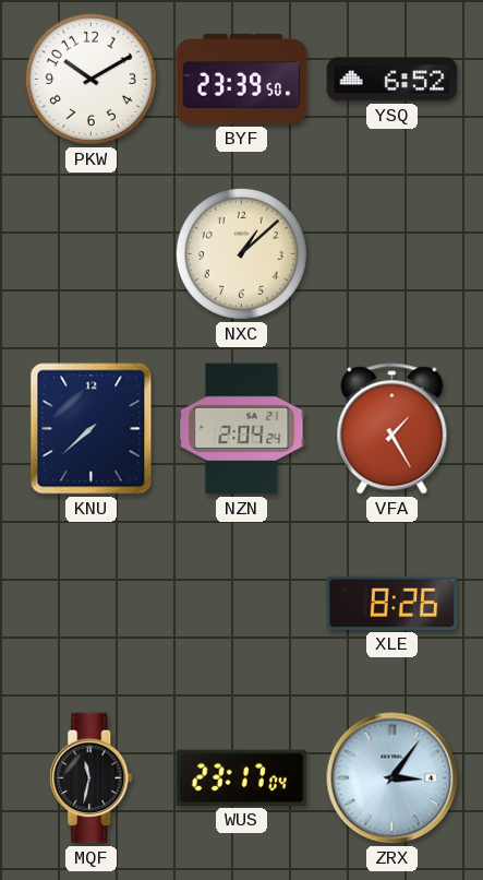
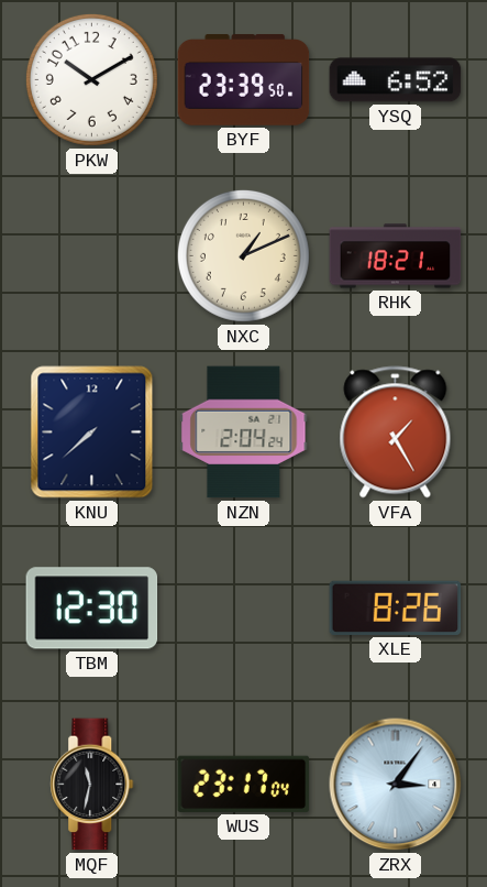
NXC: 1:08 -> 1:11 (243, 255)
RHK: none -> 18:21 (396, 256)
TBM: none -> 12:30 (92, 609)
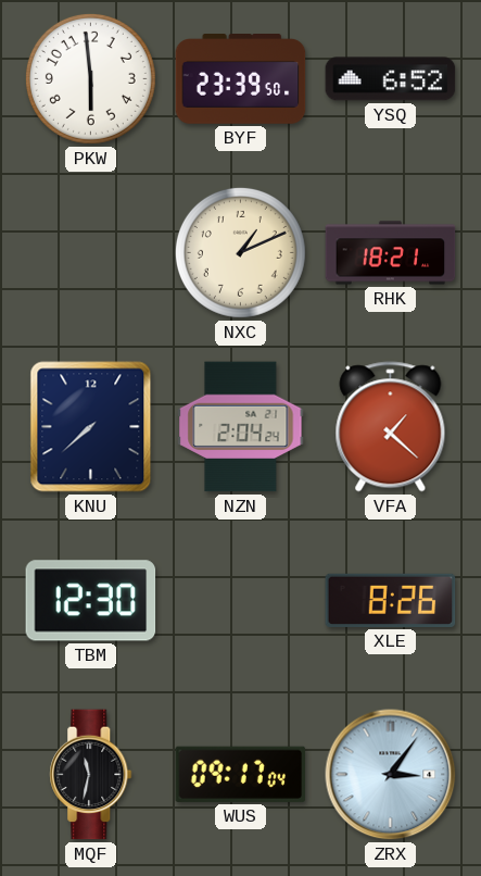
PKW: 10:10 -> 5:59 (90, 78)
VFA: 1:25 -> 1:22 (391, 427)
WUS: 23:17 -> 09:17 (241, 774)
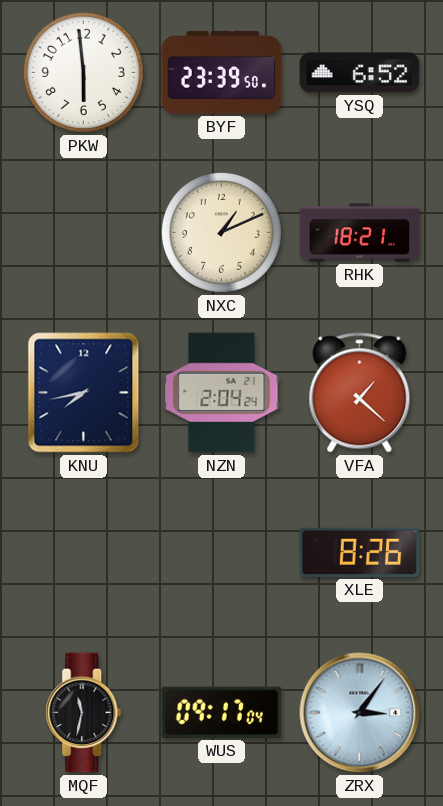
KNU: 7:38 -> 7:43 (84, 393)
TBM: 12:30 -> none (91, 601)
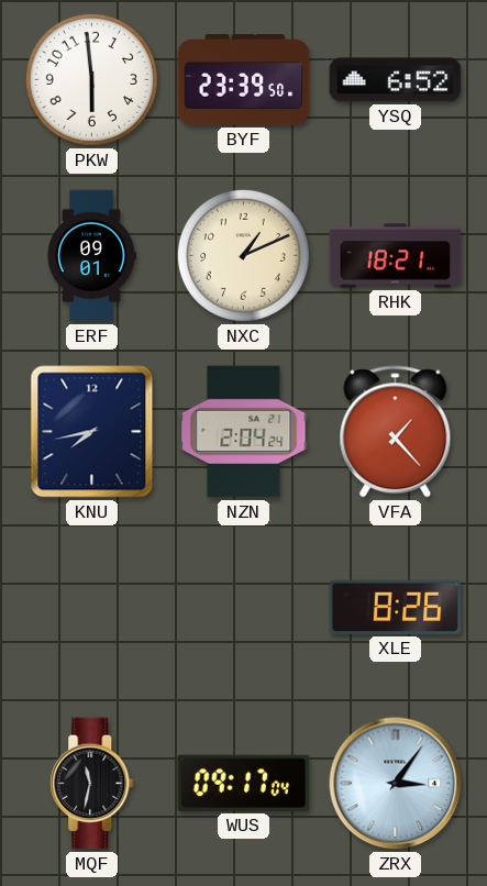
ERF: none -> 09:01 (91, 256)
VFA: 1:22 -> 1:23 (396, 432)
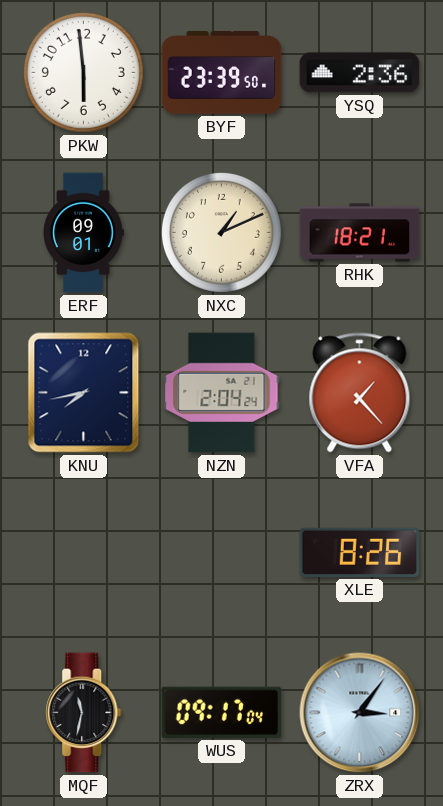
YSQ: 6:52 -> 2:36 (360, 73)
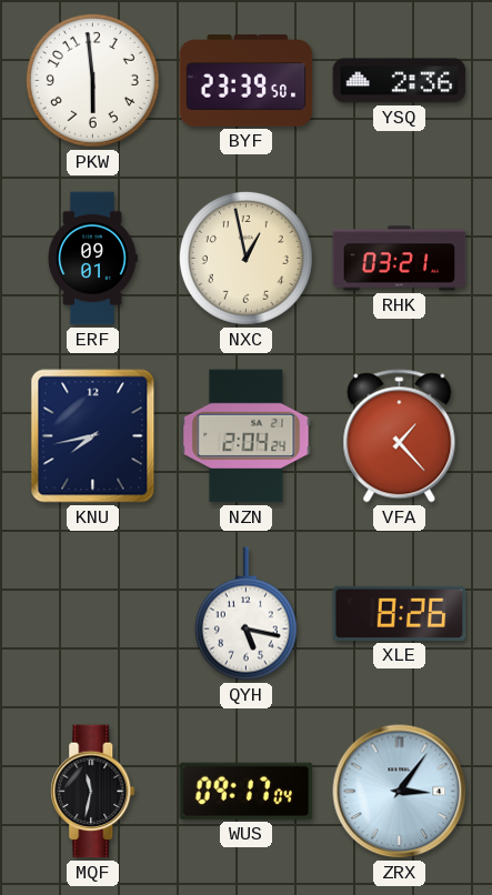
NXC: 1:11 -> 12:58 (245, 258)
RHK: 18:21 -> 03:21 (400, 259)
QYH: none -> 5:17 (245, 614)
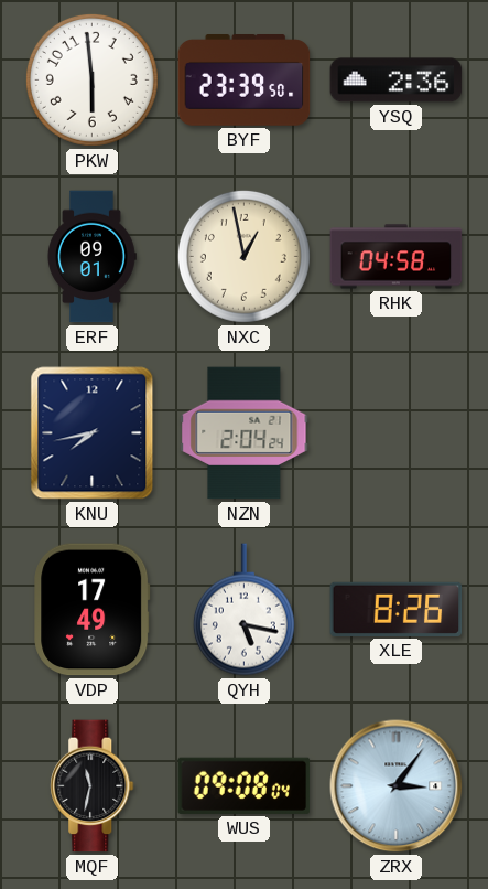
RHK: 03:21 -> 04:58 (397, 257)
VFA: 1:23 -> none (400, 436)
VDP: none -> 17:49 (93, 610)
WUS: 09:17 -> 09:08 (245, 785)
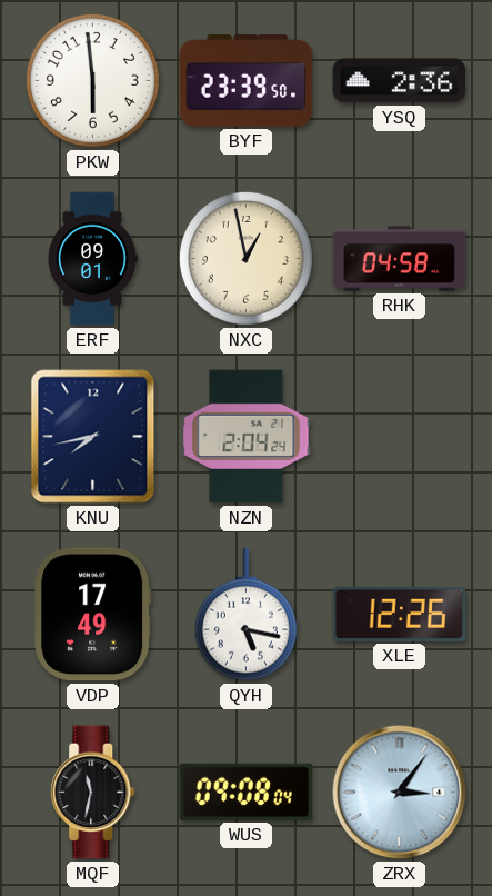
XLE: 8:26 -> 12:26 (400, 614)
